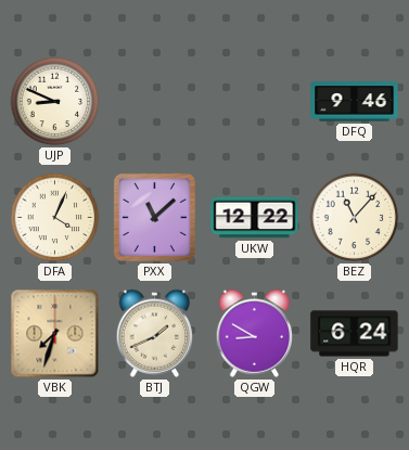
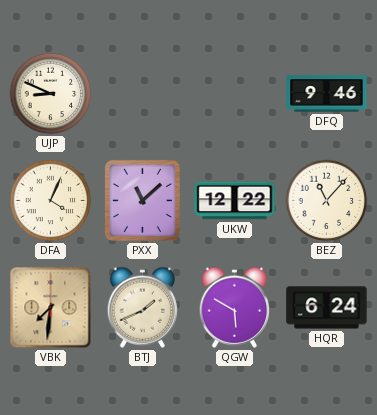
VBK: 7:33 -> 7:31 (51, 308)
QGW: 8:50 -> 5:50 (235, 307)
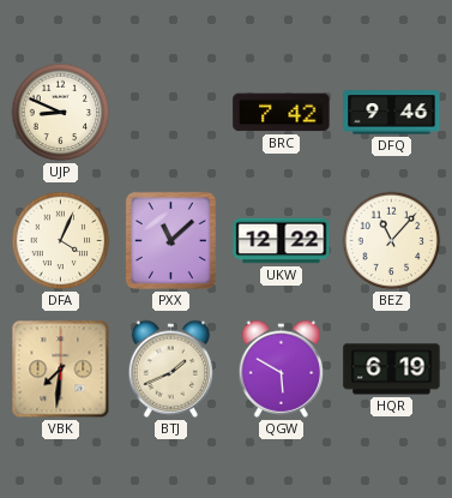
BRC: none -> 7:42 (282, 113)
HQR: 6:24 -> 6:19 (392, 370)
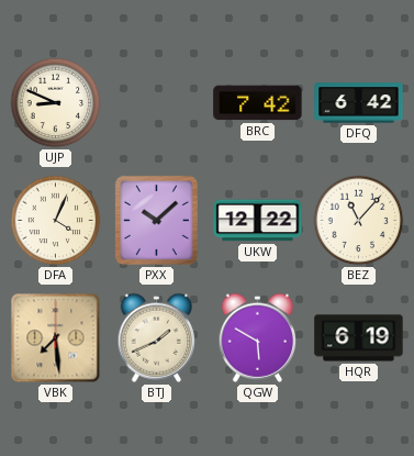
DFQ: 9:46 -> 6:42 (359, 103)
PXX: 11:08 -> 10:08 (156, 220)
VBK: 7:31 -> 7:29 (56, 338)
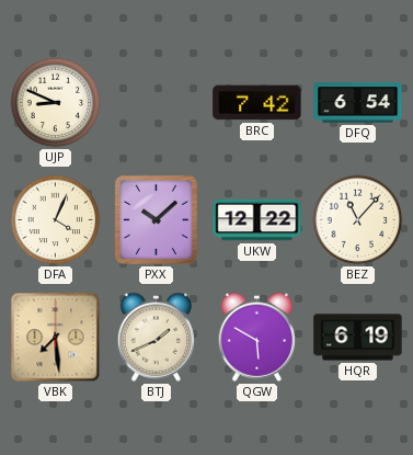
DFQ: 6:42 -> 6:54 (358, 103)
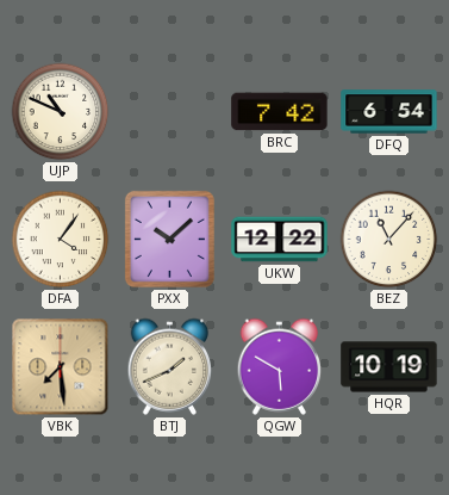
UJP: 8:49 -> 10:49 (61, 112)
DFA: 4:04 -> 4:06 (61, 240)
HQR: 6:19 -> 10:19 (389, 367)
